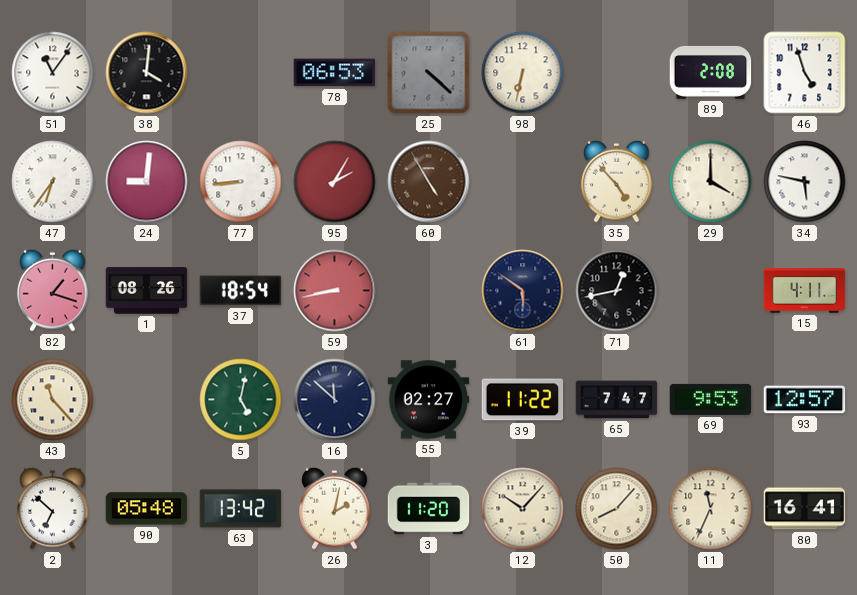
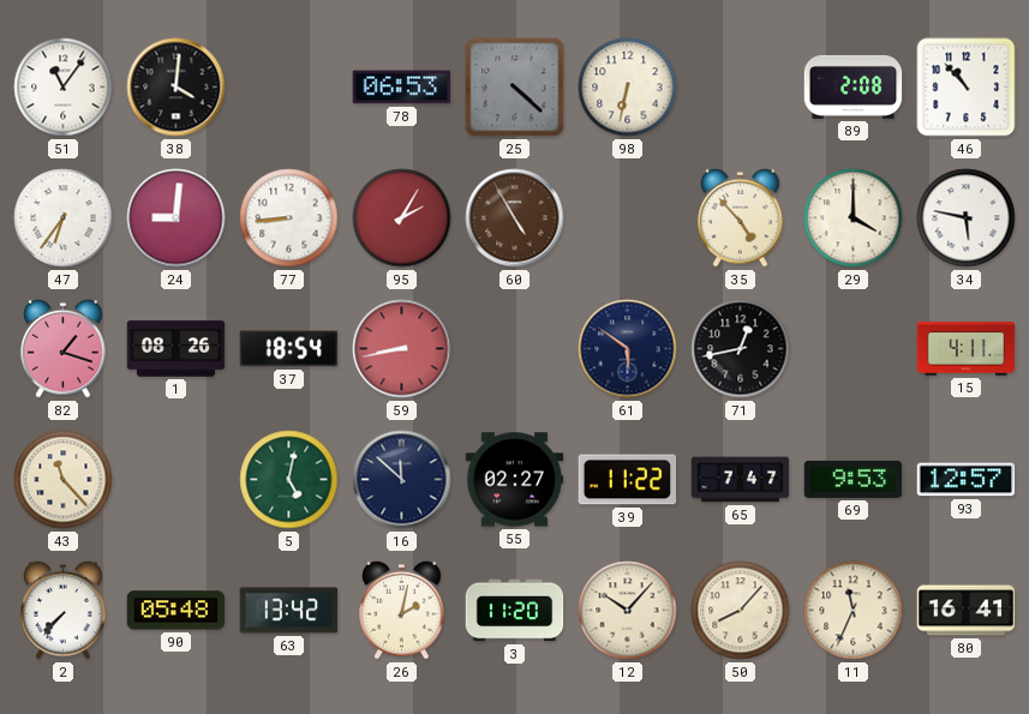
46: 4:57 -> 10:53 (967, 88)
2: 6:52 -> 7:37 (64, 610)
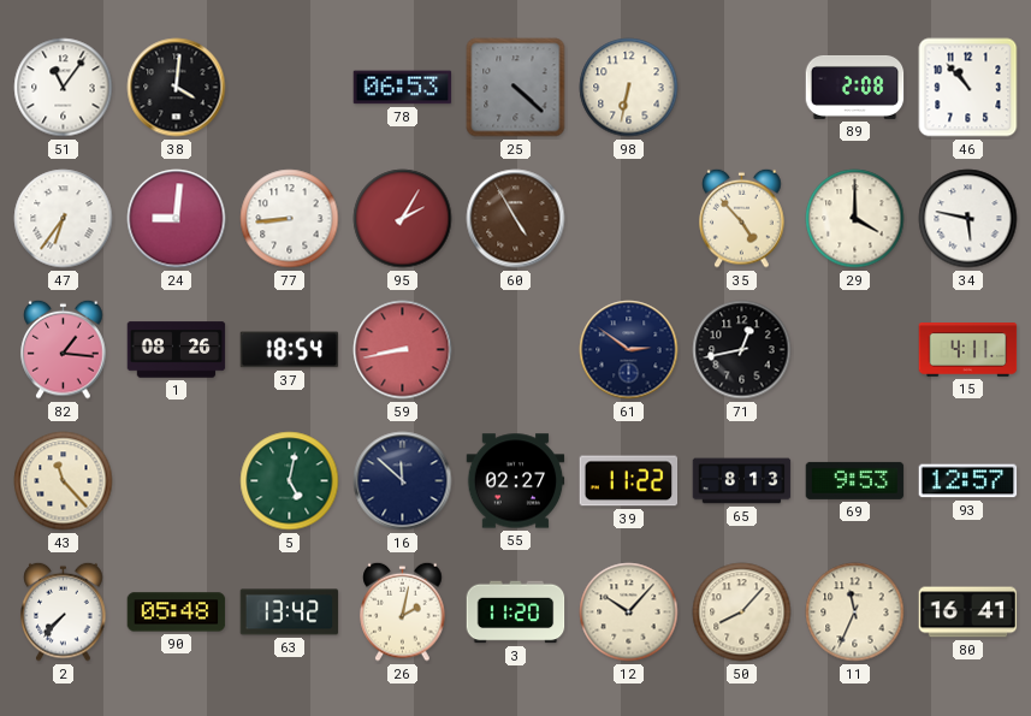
82: 1:18 -> 1:16 (64, 349)
61: 5:51 -> 2:51 (629, 350)
65: 7:47 -> 8:13 (742, 481)
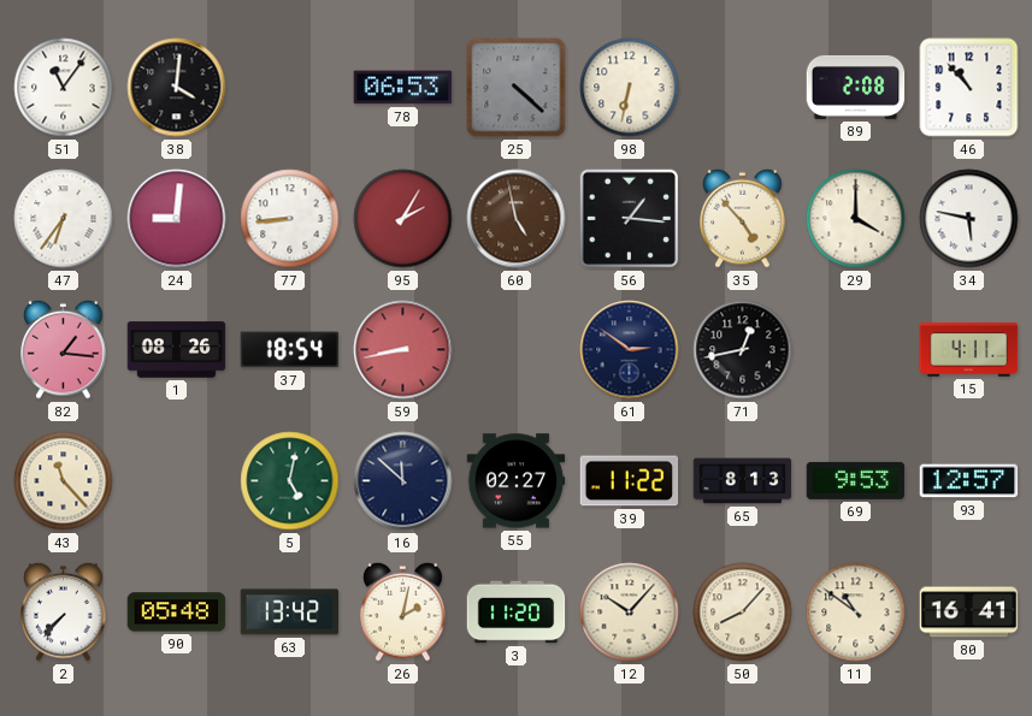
60: 4:55 -> 4:58 (517, 219)
56: none -> 1:16 (630, 219)
11: 11:34 -> 10:51 (856, 613)
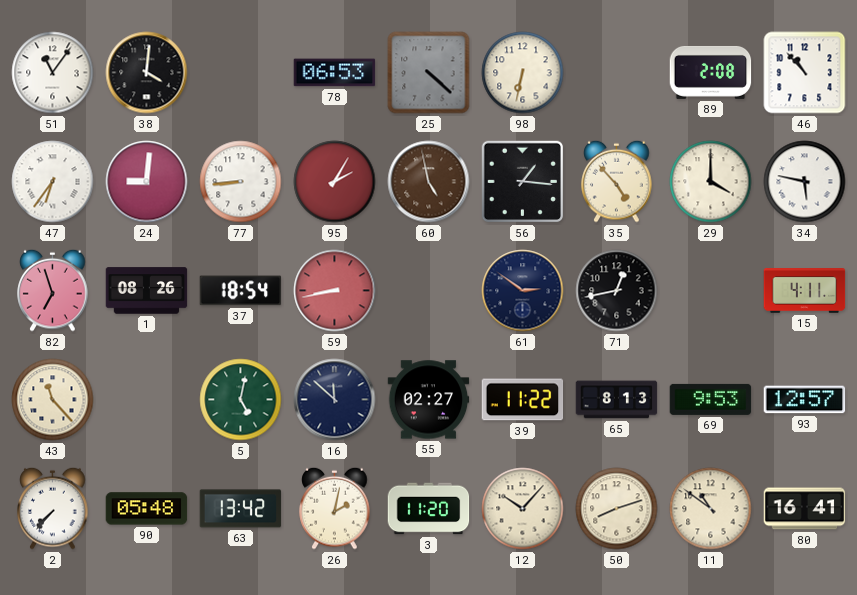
82: 1:16 -> 6:57 (53, 290)
50: 8:07 -> 8:12 (617, 509)
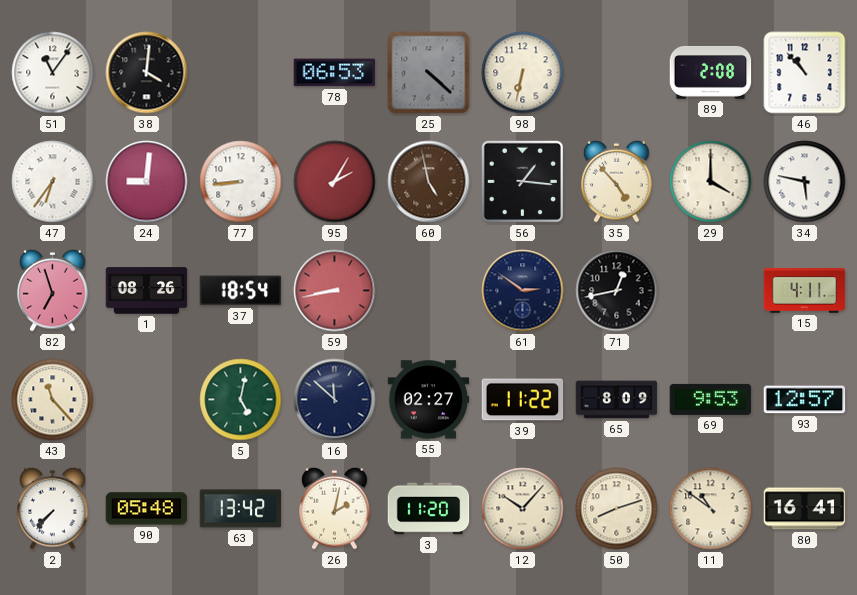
65: 8:13 -> 8:09 (617, 400)
